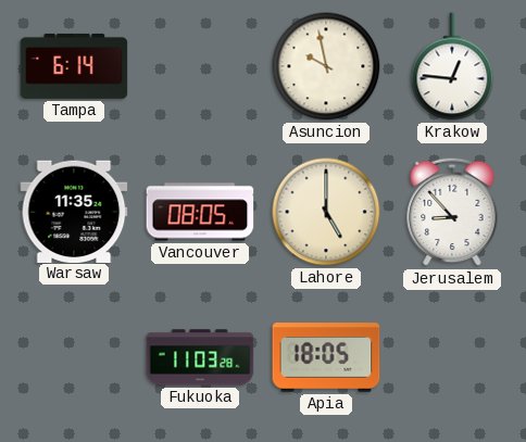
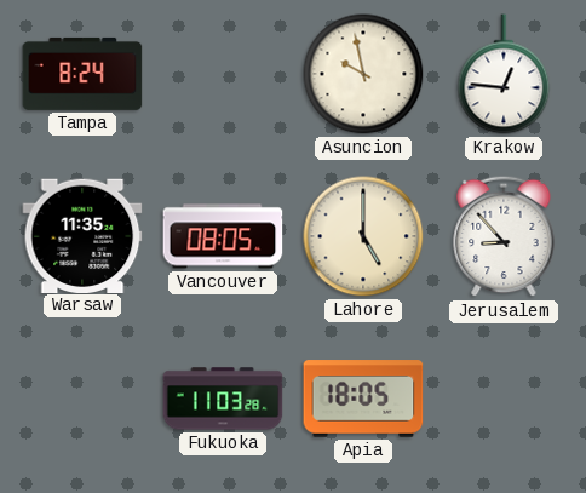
Tampa: 6:14 -> 8:24 (82, 74)
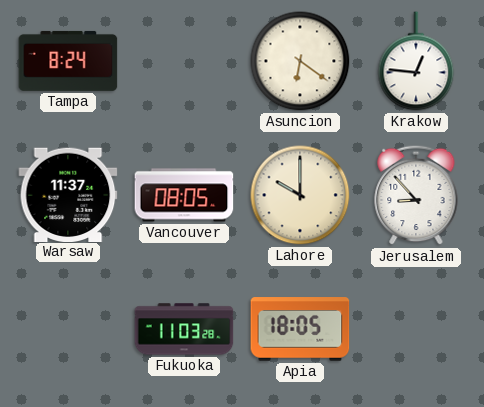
Asuncion: 9:58 -> 6:21 (300, 61)
Warsaw: 11:35 -> 11:37 (68, 194)
Lahore: 5:00 -> 10:00 (300, 195)
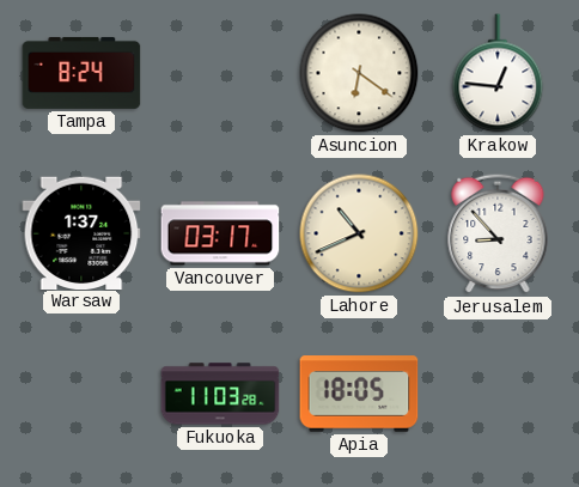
Warsaw: 11:37 -> 1:37 (81, 232)
Vancouver: 08:05 -> 03:17 (220, 233)
Lahore: 10:00 -> 10:41 (359, 233)
